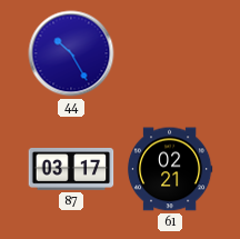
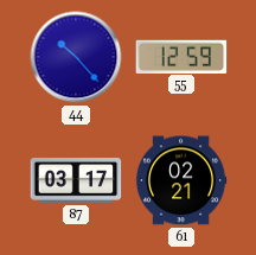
44: 10:25 -> 10:23 (76, 57)
55: none -> 12:59 (181, 56)
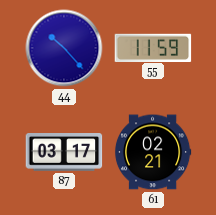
55: 12:59 -> 11:59 (153, 47)
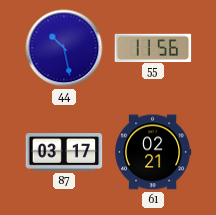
44: 10:23 -> 10:28 (64, 48)
55: 11:59 -> 11:56 (153, 47)
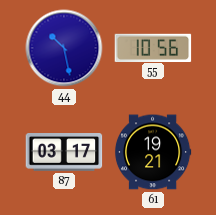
55: 11:56 -> 10:56 (153, 47)
61: 02:21 -> 19:21 (153, 152)
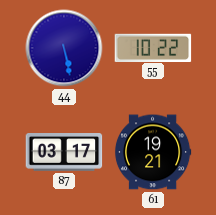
44: 10:28 -> 5:28 (64, 48)
55: 10:56 -> 10:22 (153, 47)
